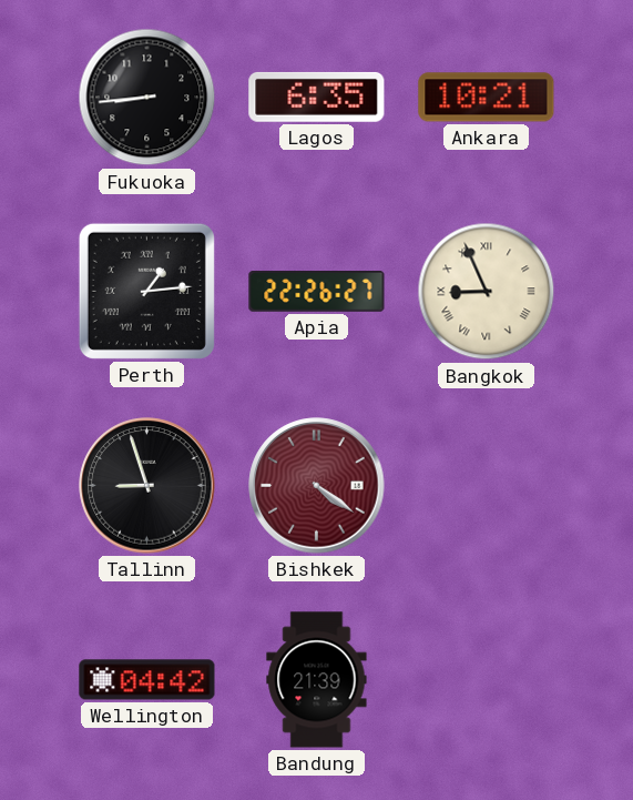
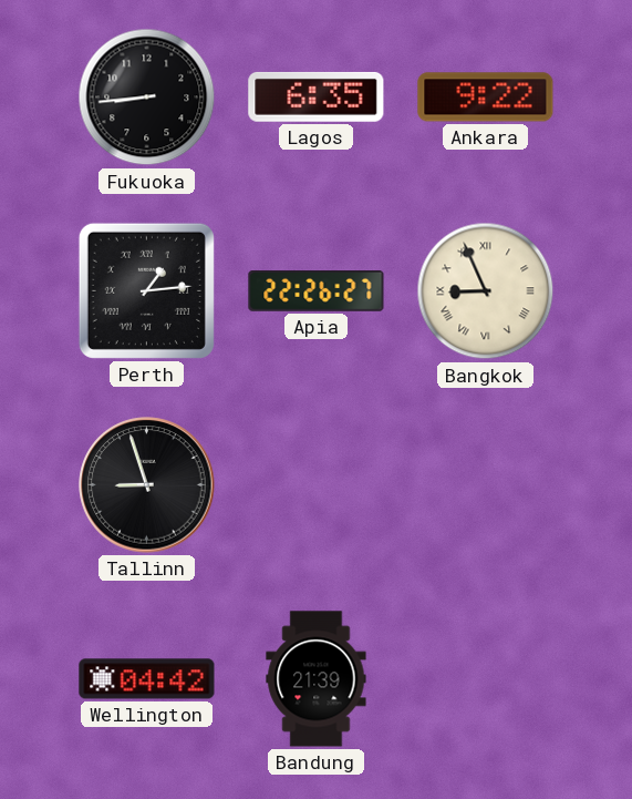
Ankara: 10:21 -> 9:22 (486, 98)
Bishkek: 4:21 -> none (317, 486)
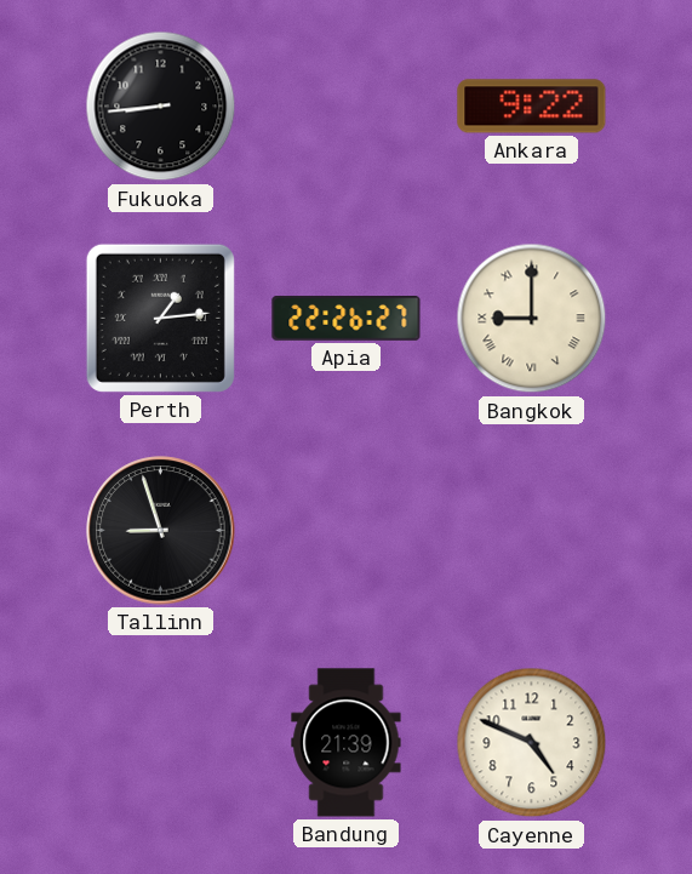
Lagos: 6:35 -> none (317, 96)
Bangkok: 8:56 -> 9:00 (532, 319)
Wellington: 04:42 -> none (147, 679)
Cayenne: none -> 4:49 (532, 743)
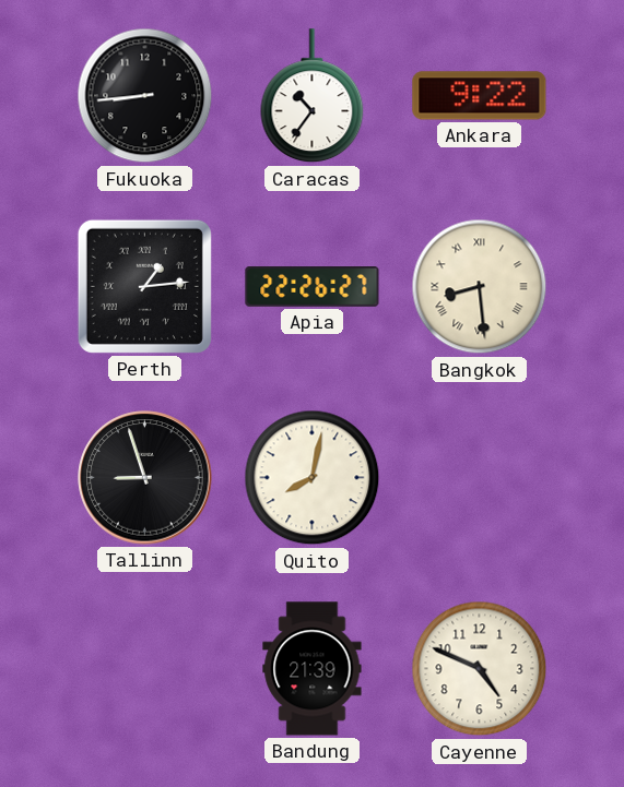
Caracas: none -> 10:36 (313, 96)
Bangkok: 9:00 -> 8:29 (480, 287)
Quito: none -> 8:02 (313, 478)
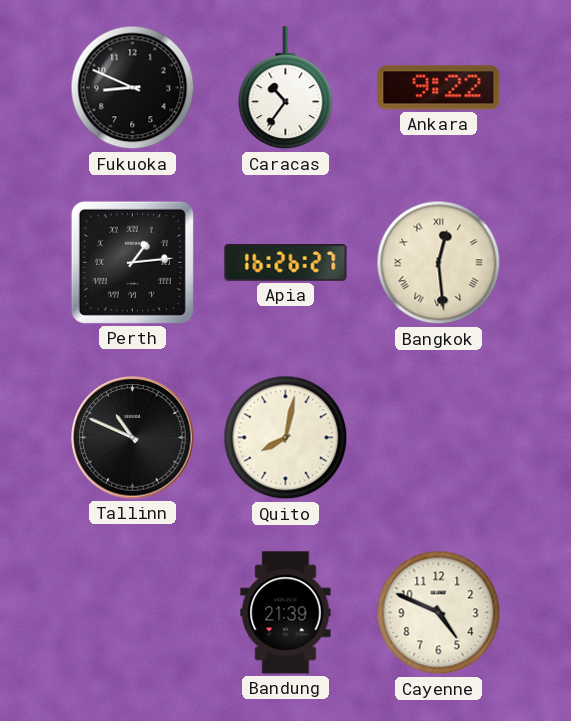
Fukuoka: 8:44 -> 8:49 (133, 88)
Apia: 22:26 -> 16:26 (286, 263)
Bangkok: 8:29 -> 12:29 (439, 263)
Tallinn: 8:57 -> 10:49 (133, 438)
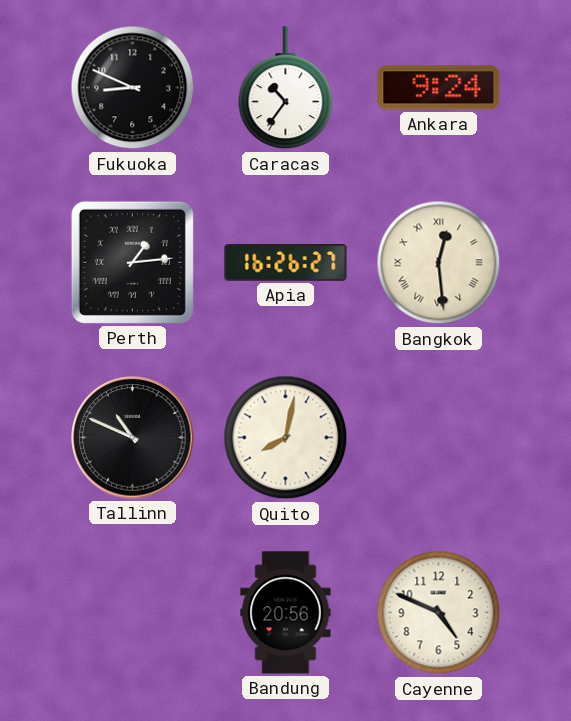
Ankara: 9:22 -> 9:24 (439, 88)
Bandung: 21:39 -> 20:56 (286, 613)
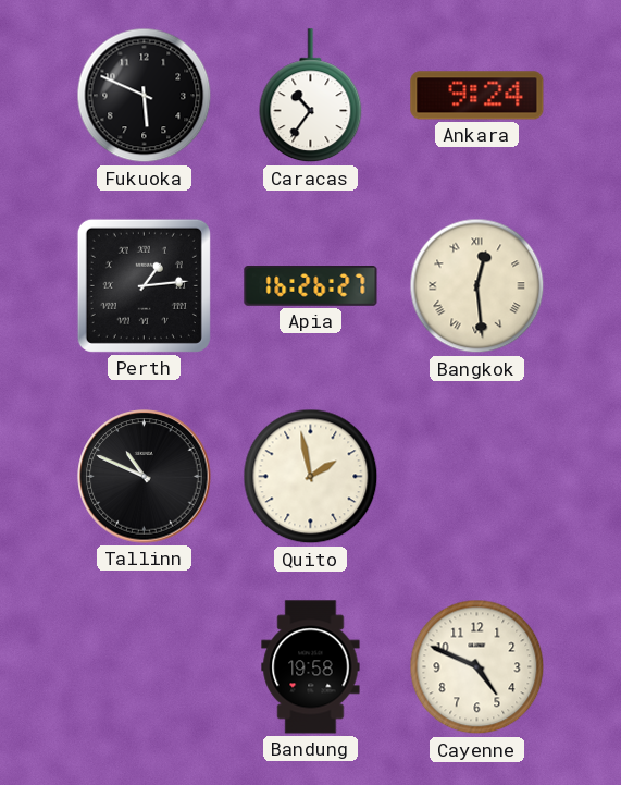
Fukuoka: 8:49 -> 5:49 (145, 96)
Quito: 8:02 -> 1:58 (311, 477)
Bandung: 20:56 -> 19:58 (311, 667)
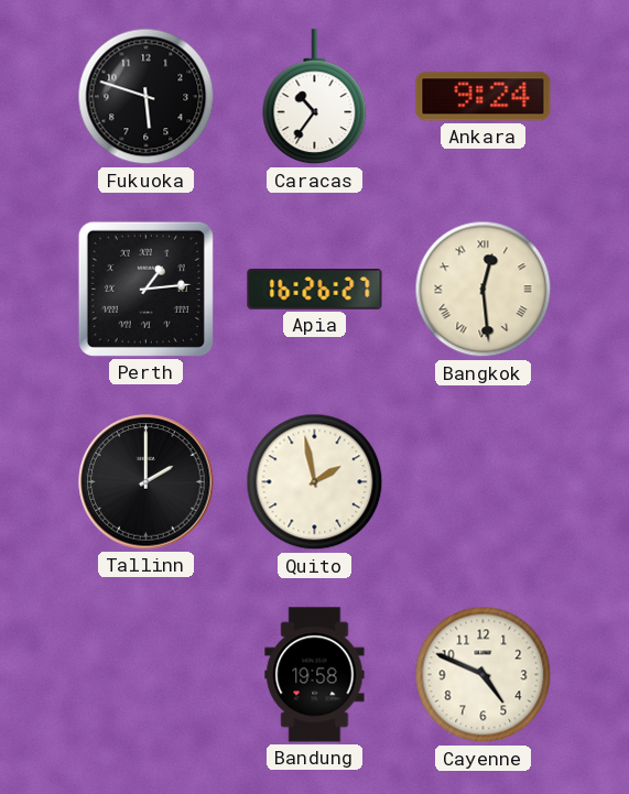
Fukuoka: 5:49 -> 5:48 (147, 97)
Tallinn: 10:49 -> 2:00 (147, 482)
